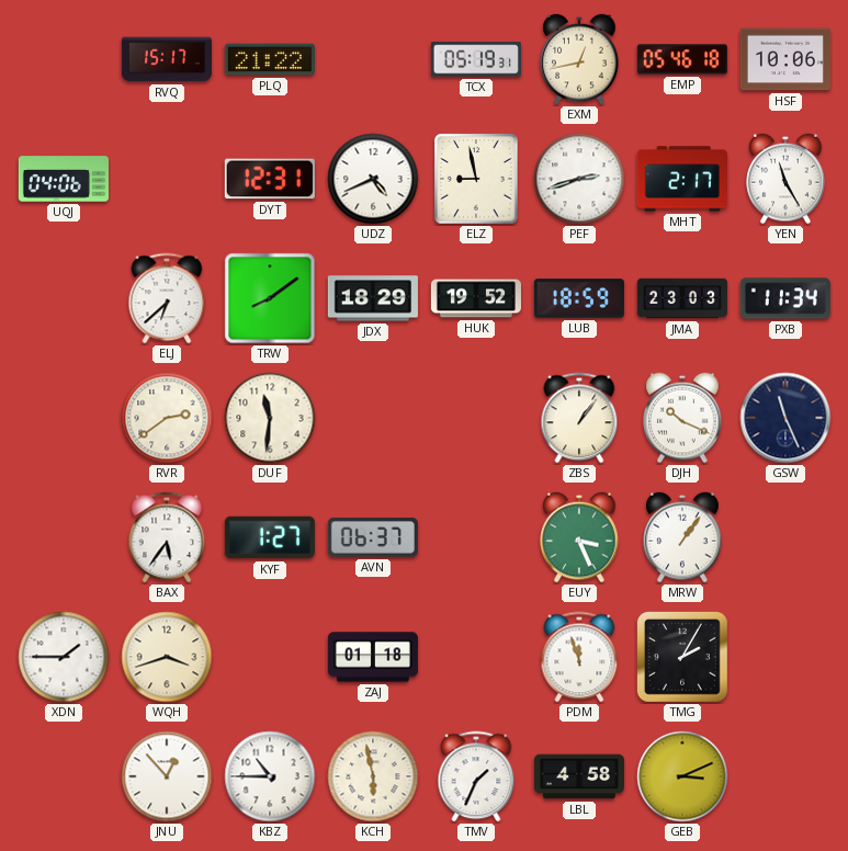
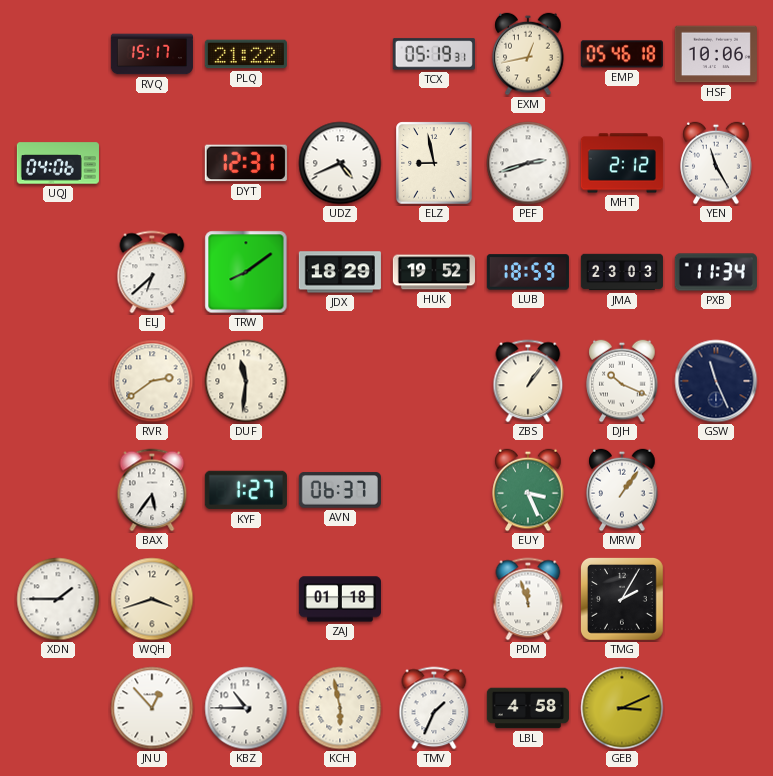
MHT: 2:17 -> 2:12 (622, 163)
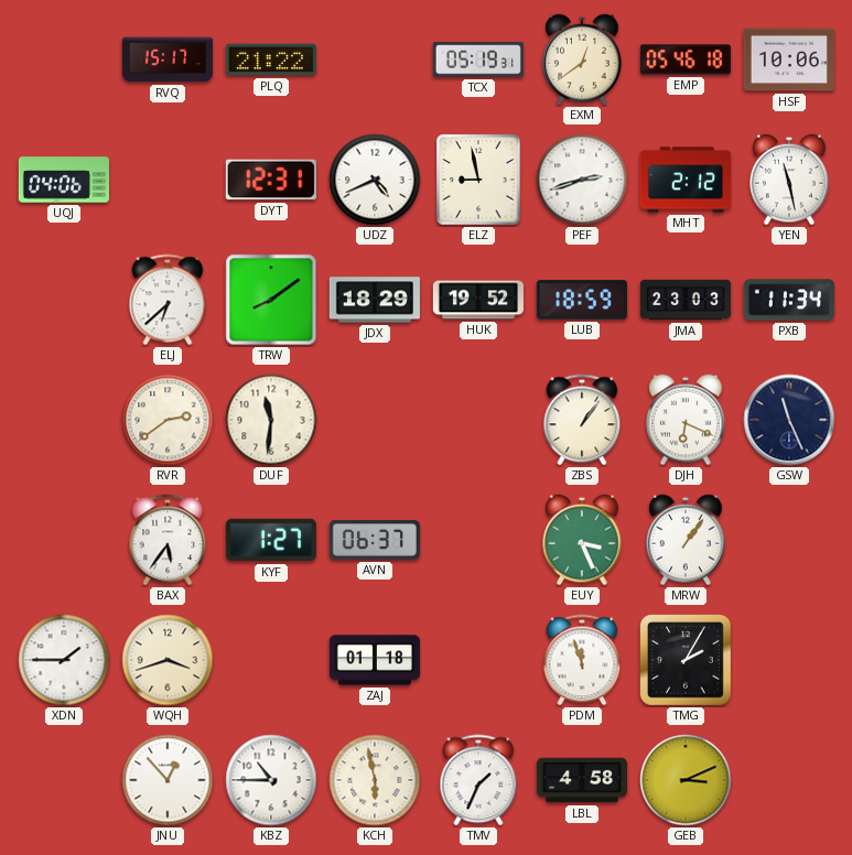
EXM: 12:43 -> 12:39 (582, 59)
YEN: 11:25 -> 11:28 (789, 180)
DJH: 10:19 -> 6:19 (686, 420)
